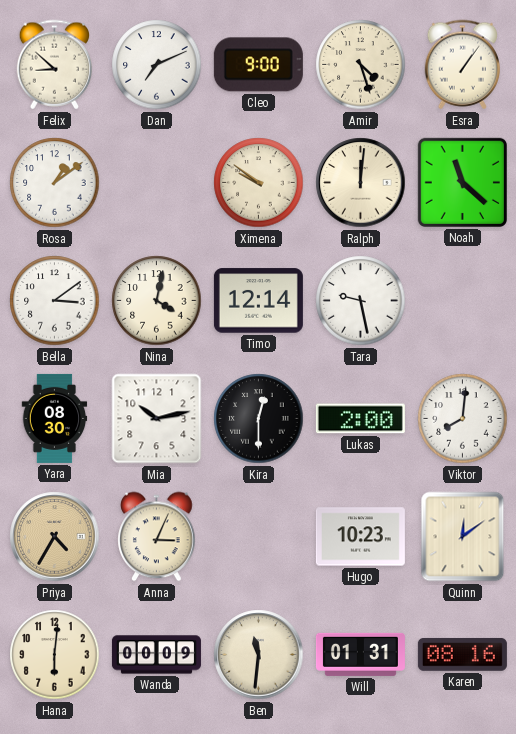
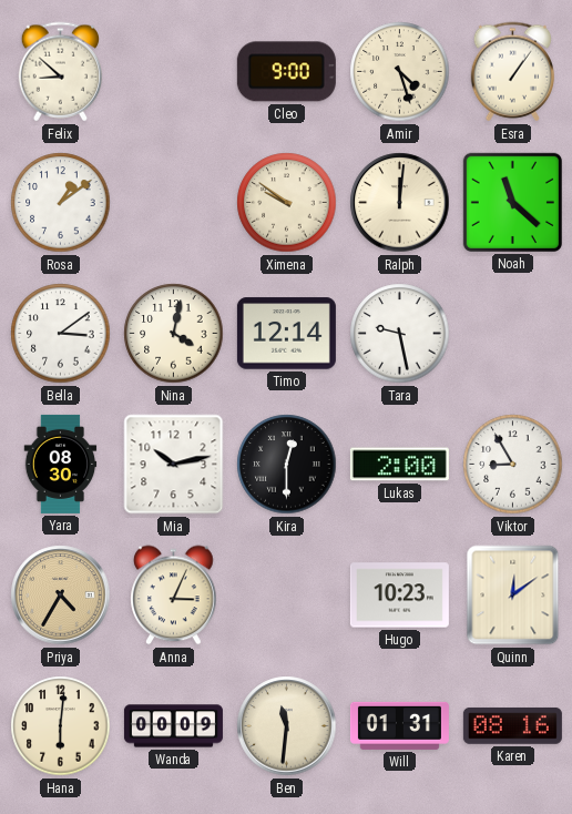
Dan: 7:11 -> none (157, 65)
Viktor: 8:01 -> 8:55 (513, 465)
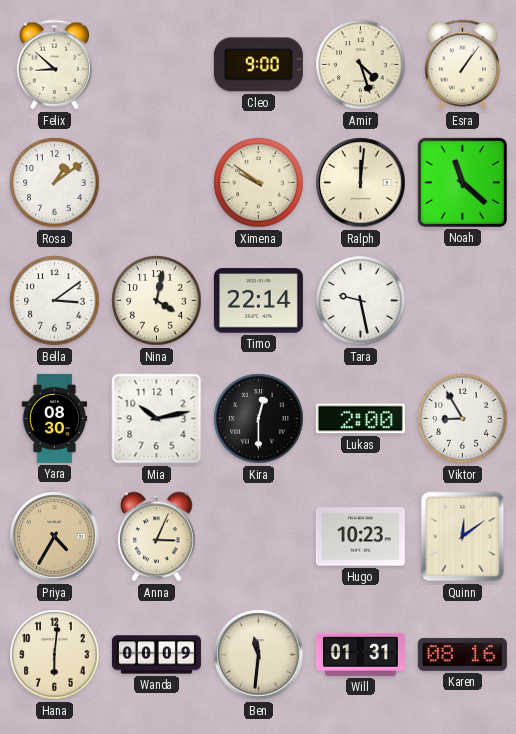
Timo: 12:14 -> 22:14 (258, 301)
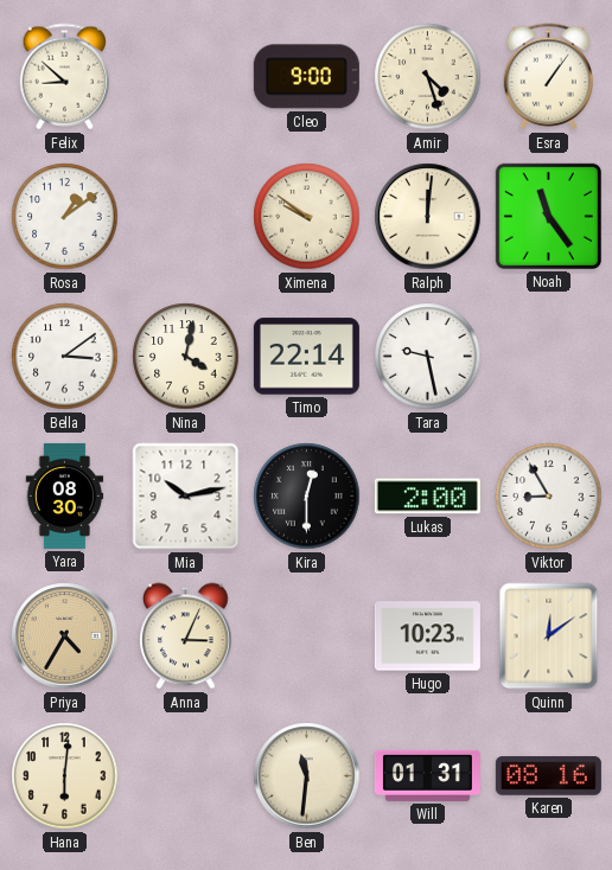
Noah: 11:22 -> 11:24 (548, 216)
Wanda: 00:09 -> none (156, 655)
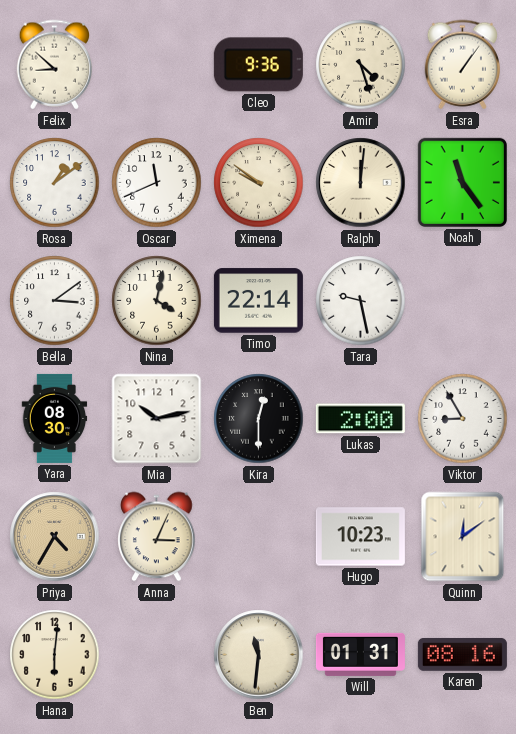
Cleo: 9:00 -> 9:36 (258, 65)
Oscar: none -> 11:41 (157, 183)
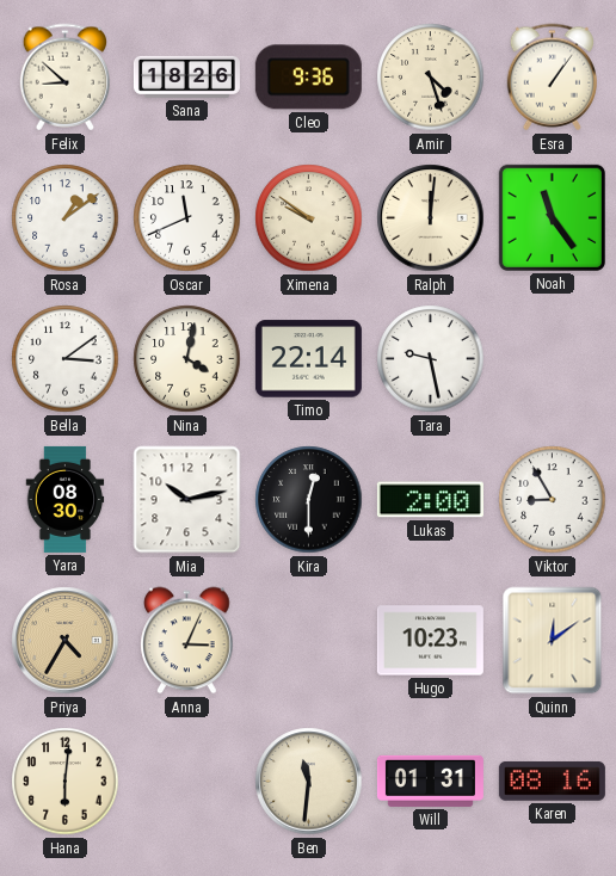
Sana: none -> 18:26 (186, 76)
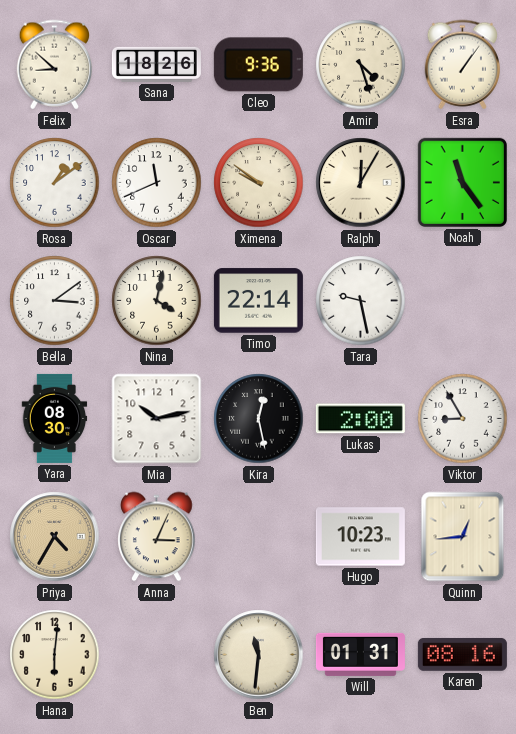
Ralph: 12:01 -> 12:05 (361, 183)
Kira: 12:30 -> 12:28 (259, 419)
Quinn: 12:09 -> 12:44 (463, 537)
